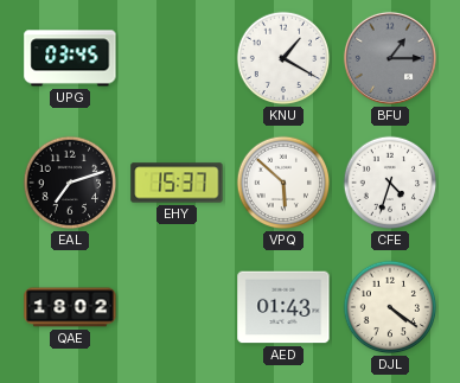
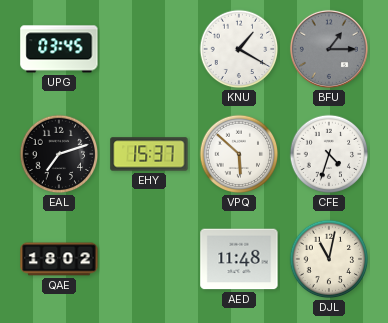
AED: 01:43 -> 11:48 (239, 259)
DJL: 4:21 -> 11:02 (329, 259)
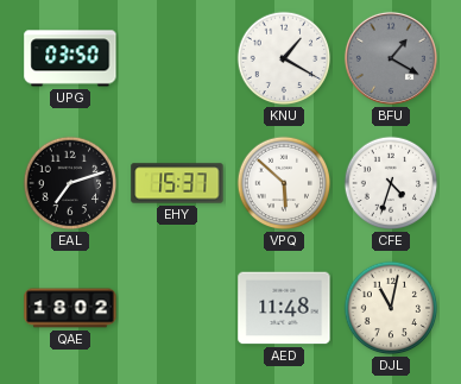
UPG: 03:45 -> 03:50 (70, 58)
BFU: 1:15 -> 1:20 (391, 58)
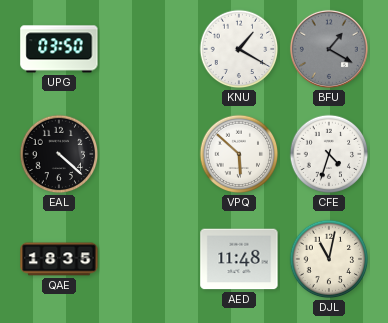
EAL: 7:12 -> 4:22 (59, 154)
EHY: 15:37 -> none (177, 183)
QAE: 18:02 -> 18:35 (59, 259)
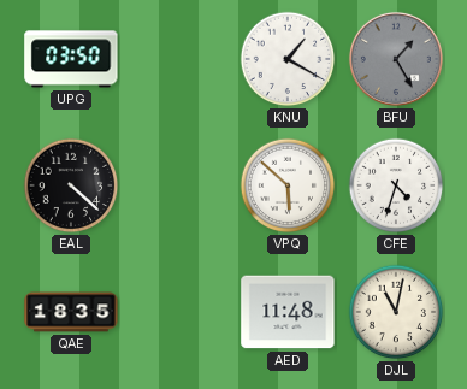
BFU: 1:20 -> 1:25 (396, 59)
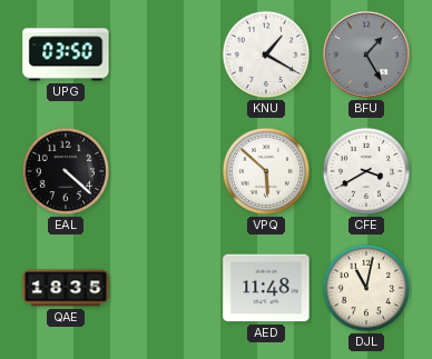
CFE: 4:33 -> 3:40 (366, 171)
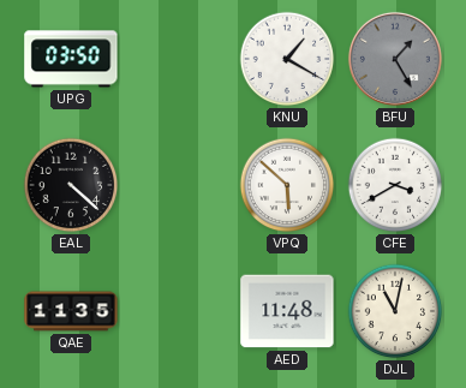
QAE: 18:35 -> 11:35 (71, 311)
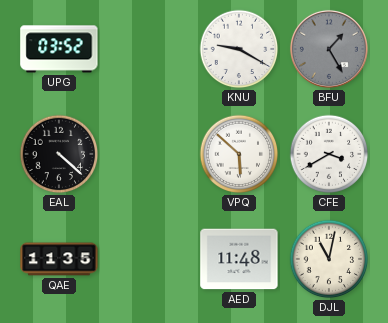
UPG: 03:50 -> 03:52 (59, 49)
KNU: 1:20 -> 9:20 (239, 49)
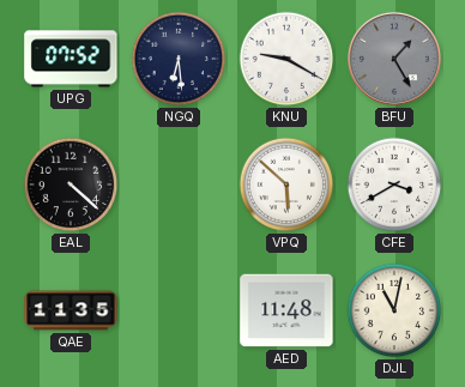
UPG: 03:52 -> 07:52 (71, 59)
NGQ: none -> 6:29 (179, 59)
